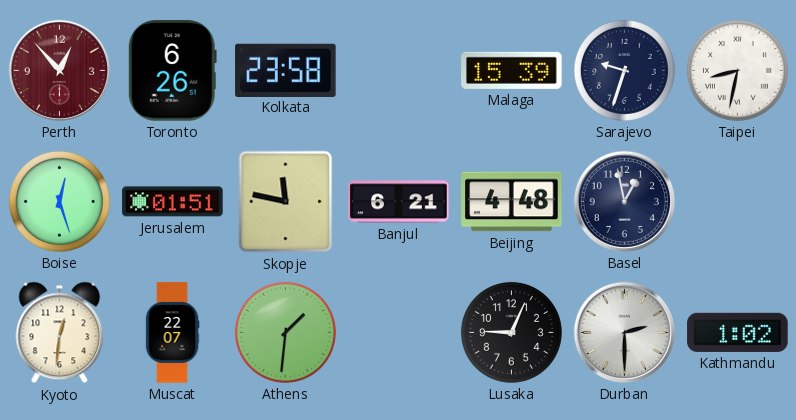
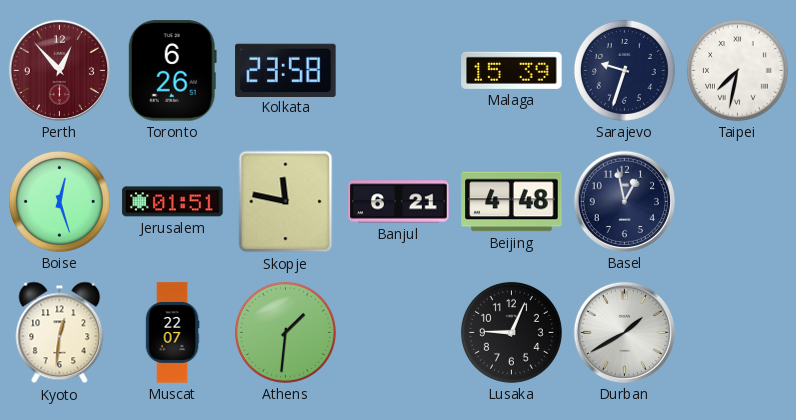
Taipei: 8:32 -> 7:32 (737, 70)
Durban: 2:30 -> 1:40 (624, 332)
Kathmandu: 1:02 -> none (738, 332)
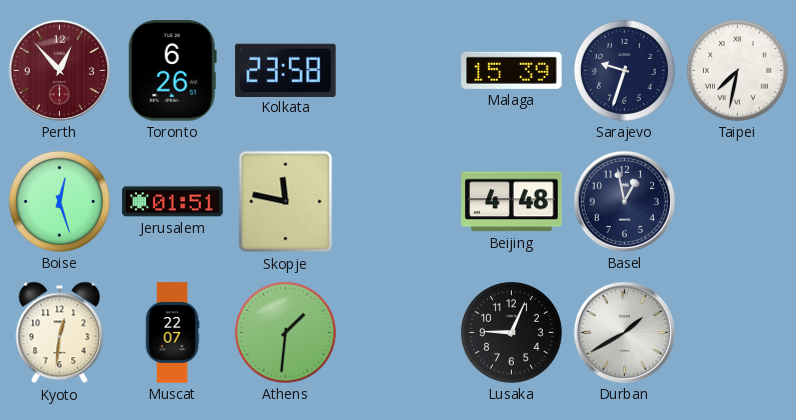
Banjul: 6:21 -> none (399, 202)
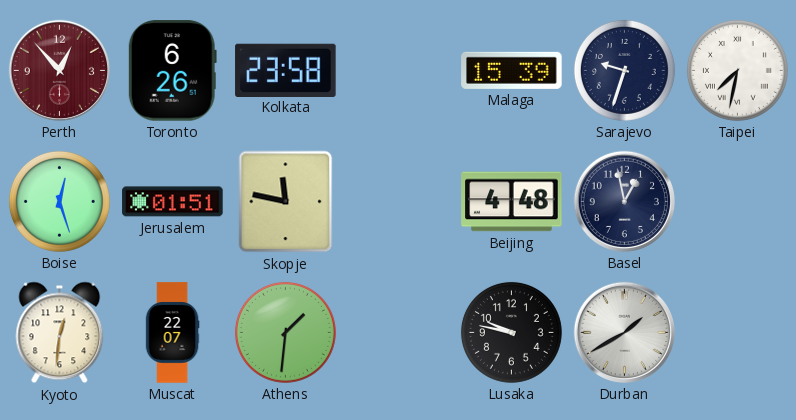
Lusaka: 9:04 -> 9:47 (511, 332)
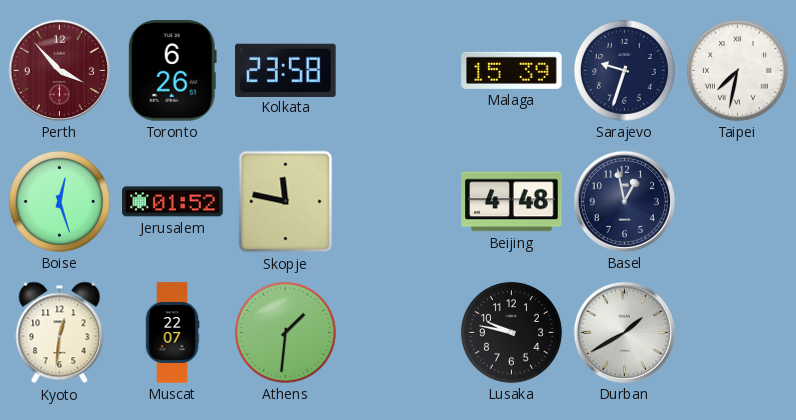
Perth: 12:53 -> 3:53 (59, 70)
Jerusalem: 01:51 -> 01:52 (173, 202)
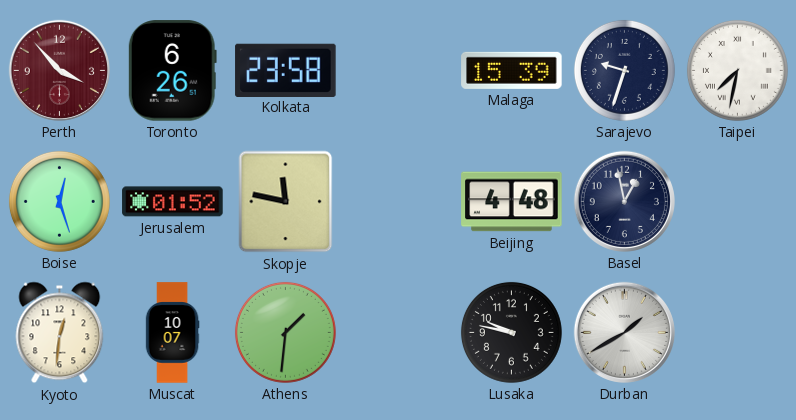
Muscat: 22:07 -> 10:07 (172, 333)
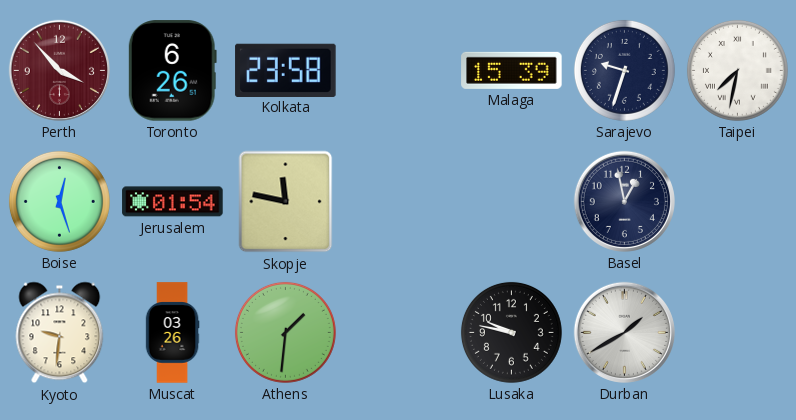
Jerusalem: 01:52 -> 01:54 (173, 202)
Beijing: 4:48 -> none (512, 202)
Kyoto: 12:31 -> 9:31 (60, 333)
Muscat: 10:07 -> 03:26 (172, 333)
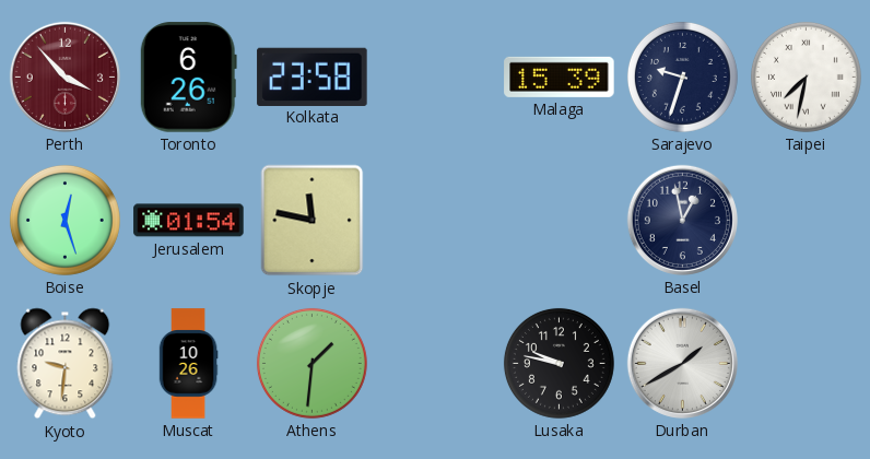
Muscat: 03:26 -> 10:26 (188, 364)
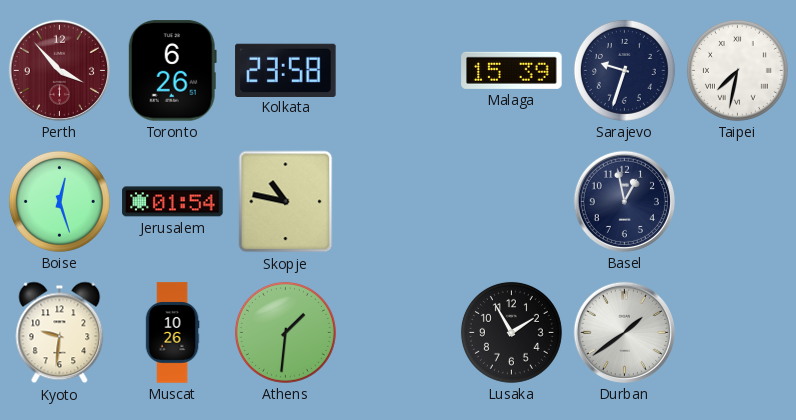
Skopje: 11:47 -> 10:47 (286, 202)
Lusaka: 9:47 -> 1:55 (511, 332)
Durban: 1:40 -> 1:39 (624, 332)
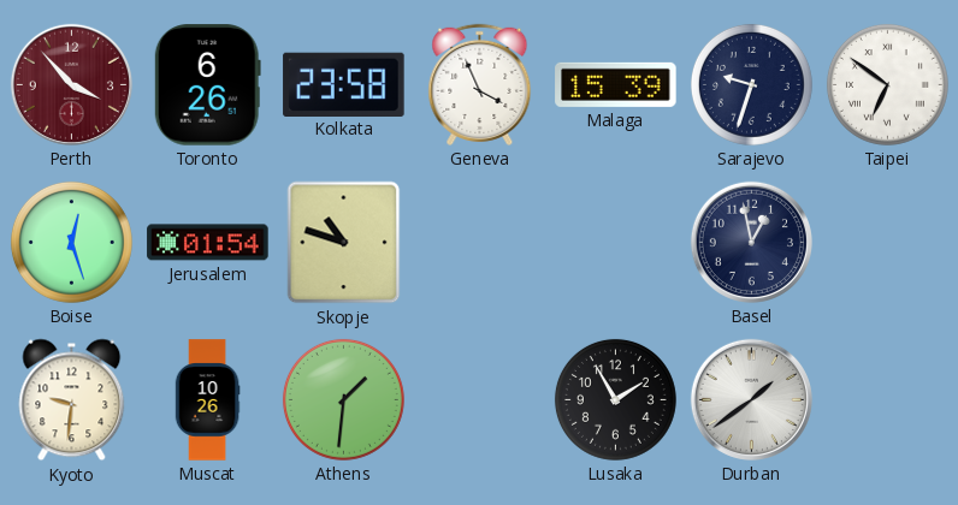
Geneva: none -> 3:56 (480, 84)
Taipei: 7:32 -> 6:51 (887, 84)
Skopje: 10:47 -> 10:48 (344, 243)
